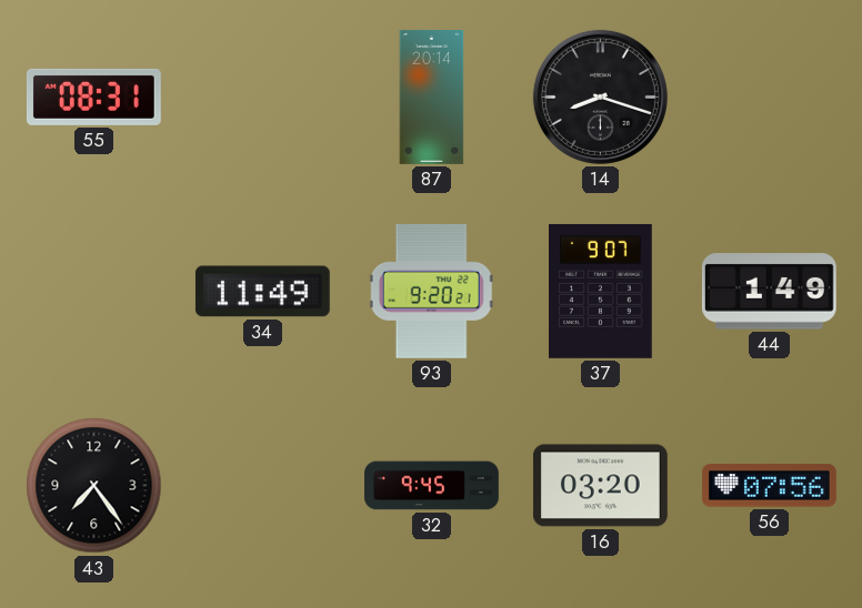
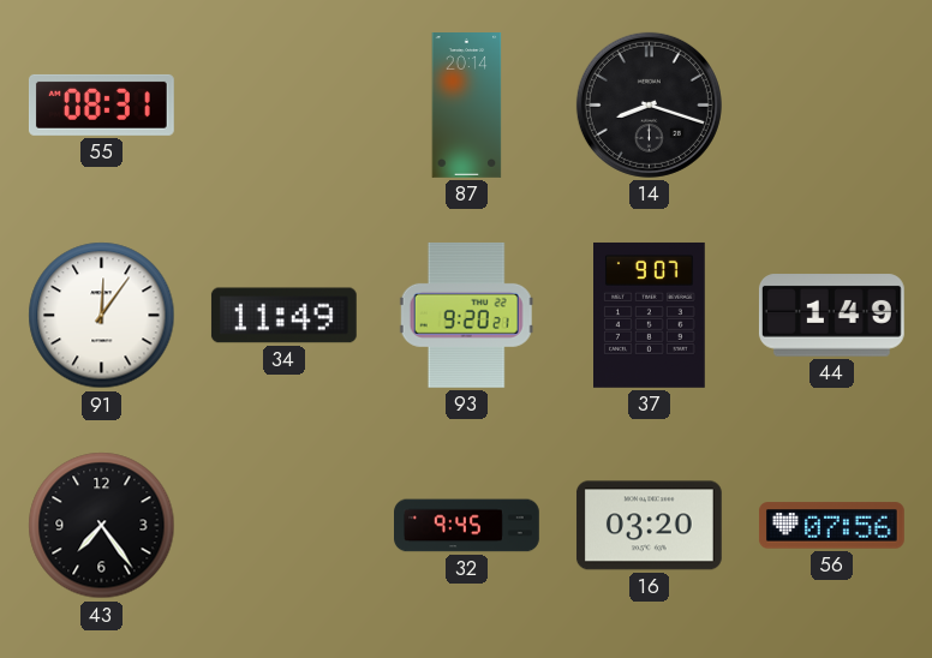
91: none -> 12:06 (102, 316)
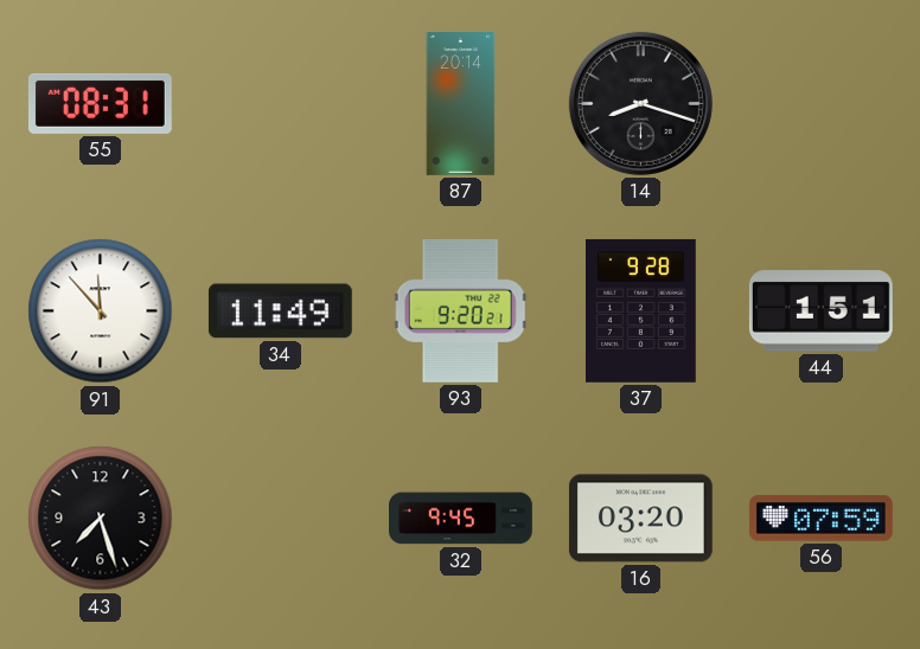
91: 12:06 -> 11:53 (101, 311)
37: 9:07 -> 9:28 (641, 310)
44: 1:49 -> 1:51 (820, 311)
43: 7:24 -> 7:27 (101, 519)
56: 07:56 -> 07:59 (820, 519)
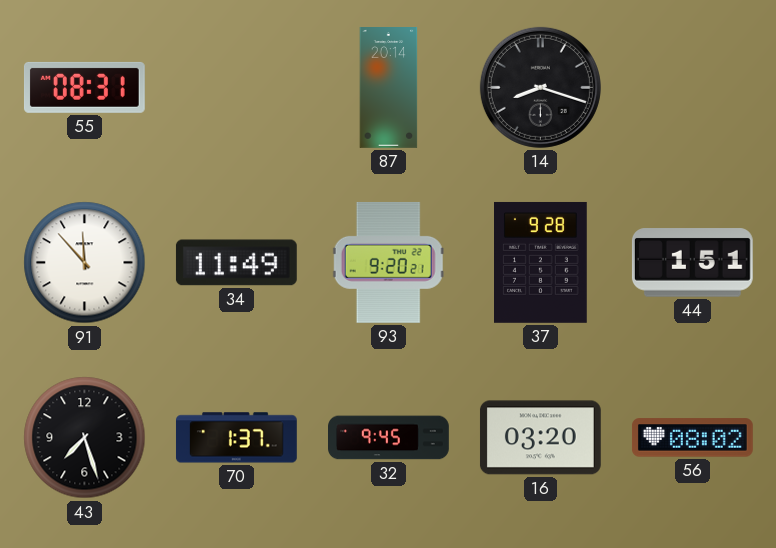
70: none -> 1:37 (236, 438)
56: 07:59 -> 08:02 (692, 438)
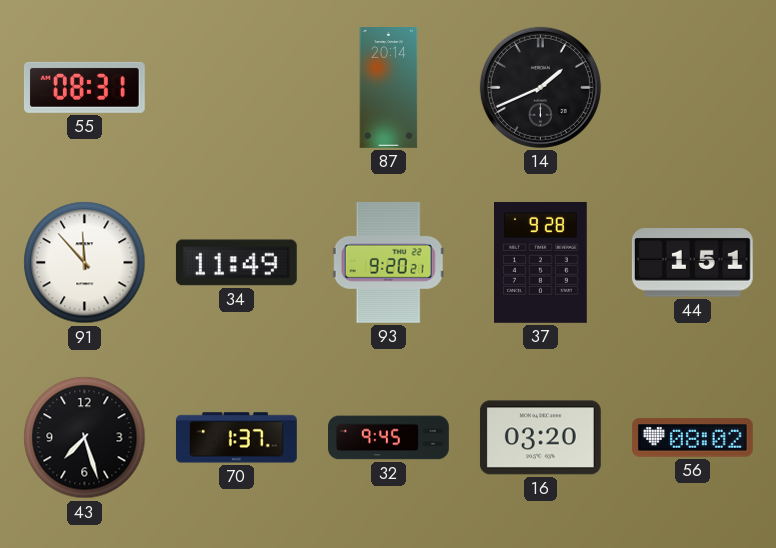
14: 8:18 -> 1:41 (540, 87)
